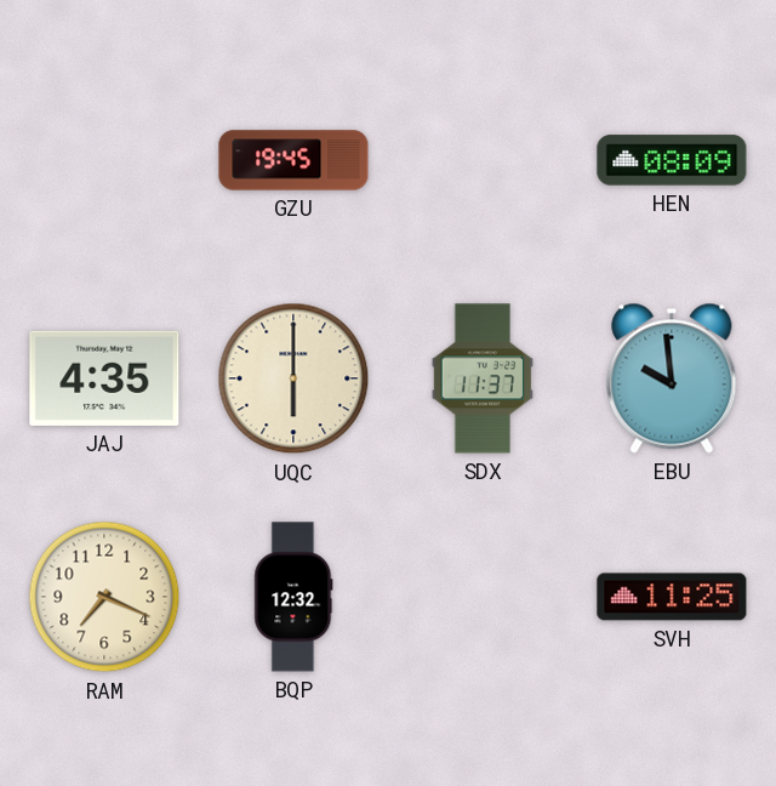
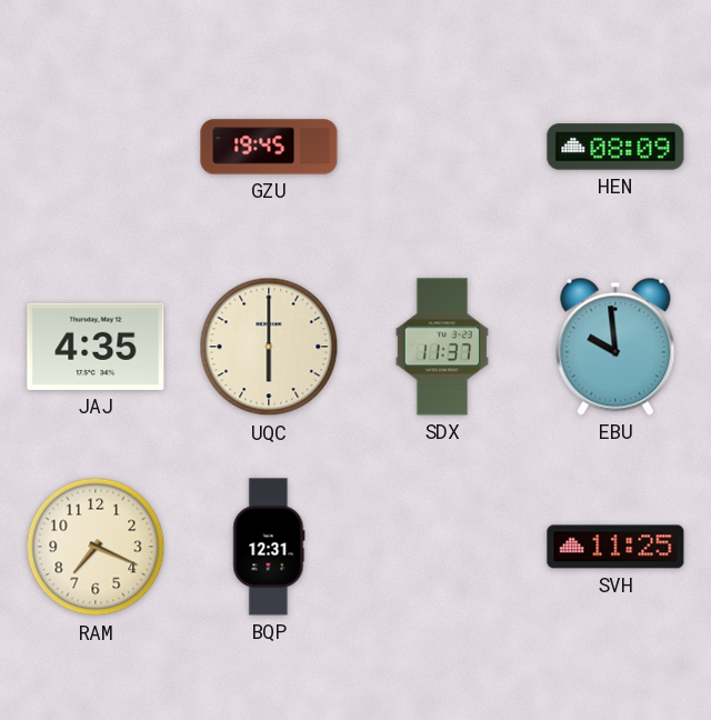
BQP: 12:32 -> 12:31 (269, 547)
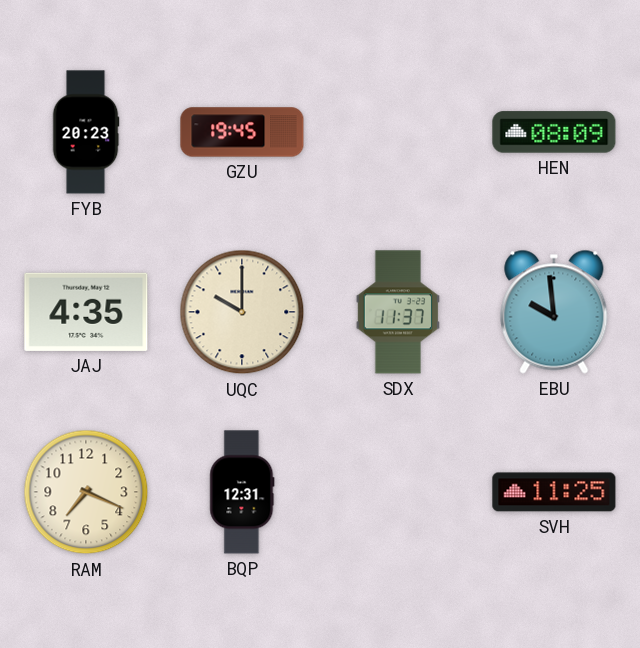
FYB: none -> 20:23 (86, 132)
UQC: 6:00 -> 10:00 (242, 312)
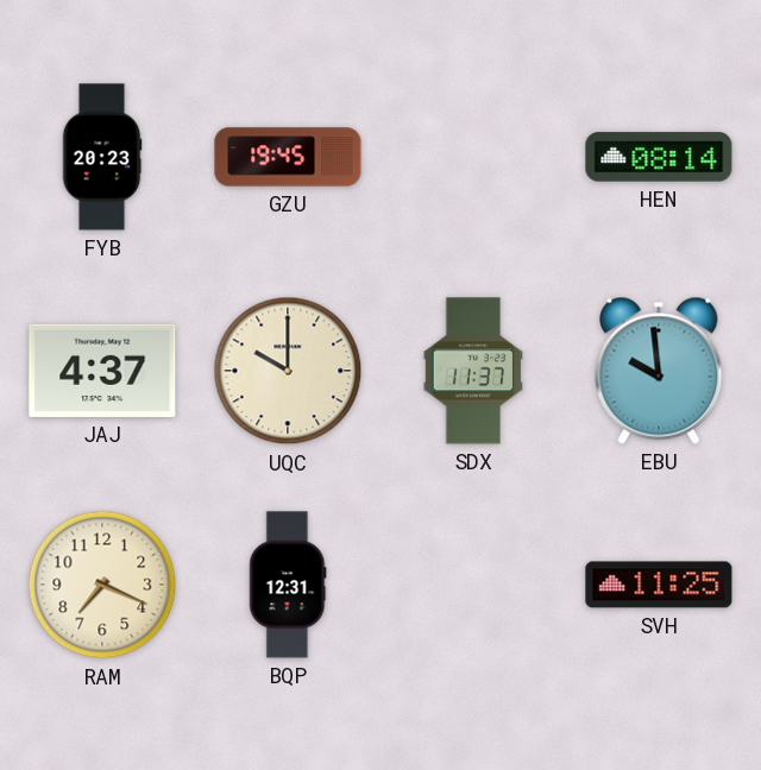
HEN: 08:09 -> 08:14 (659, 157)
JAJ: 4:35 -> 4:37 (102, 371)
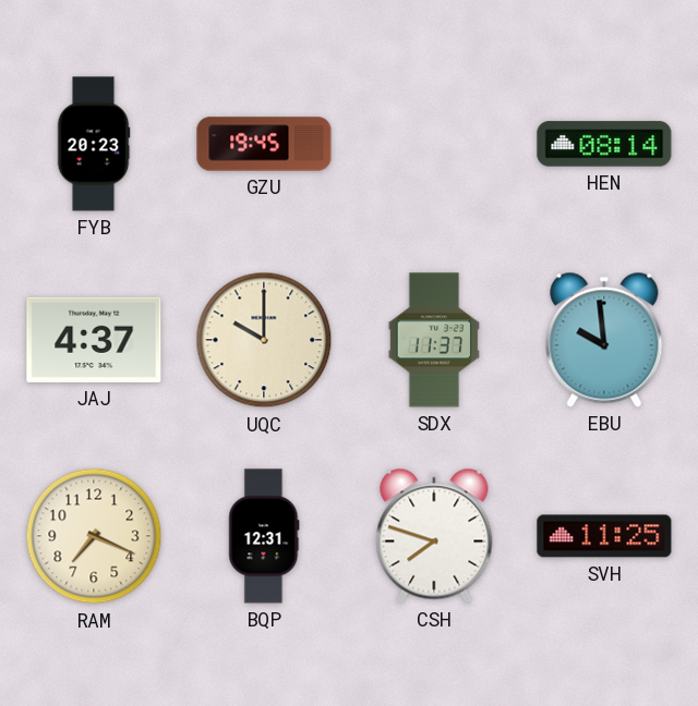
CSH: none -> 7:48 (434, 536)
